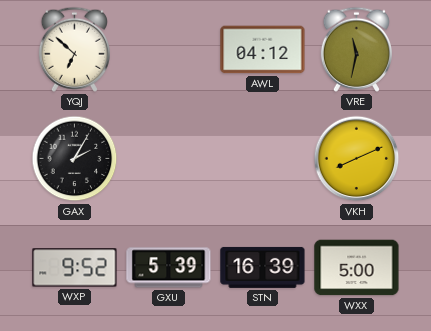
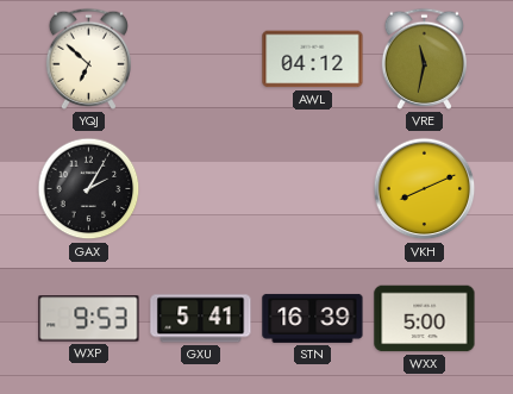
WXP: 9:52 -> 9:53 (89, 319)
GXU: 5:39 -> 5:41 (201, 319)
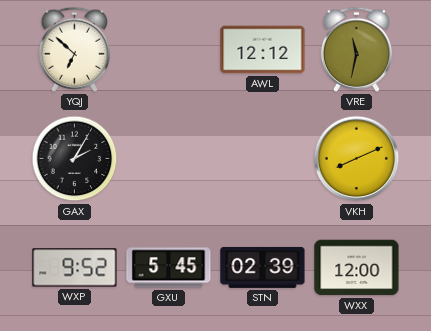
AWL: 04:12 -> 12:12 (263, 50)
WXP: 9:53 -> 9:52 (75, 268)
GXU: 5:41 -> 5:45 (169, 268)
STN: 16:39 -> 02:39 (263, 267)
WXX: 5:00 -> 12:00 (357, 268)
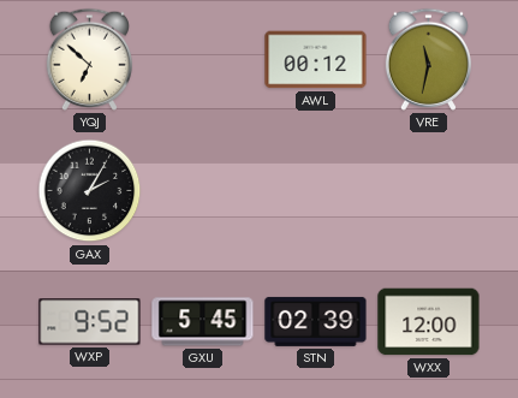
AWL: 12:12 -> 00:12 (316, 60)
VKH: 8:11 -> none (357, 159)
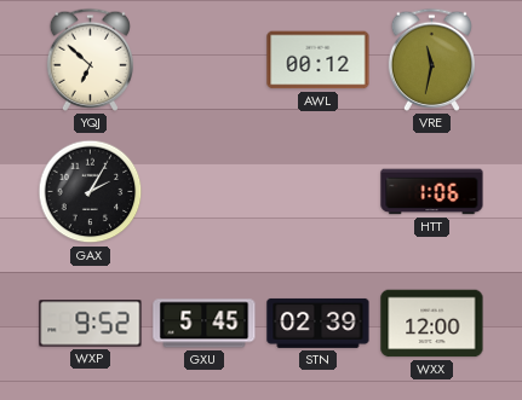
HTT: none -> 1:06 (432, 192)
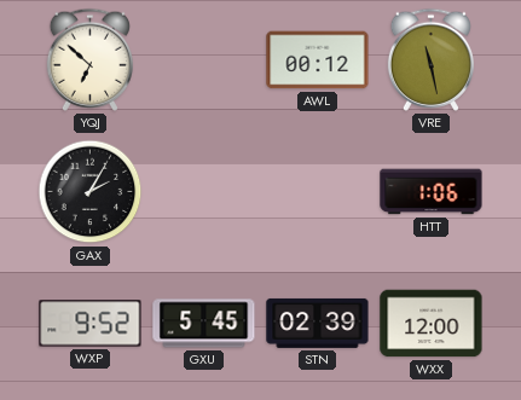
VRE: 11:32 -> 11:28 (430, 59)
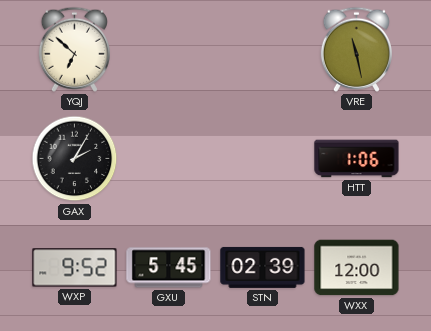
AWL: 00:12 -> none (318, 60)
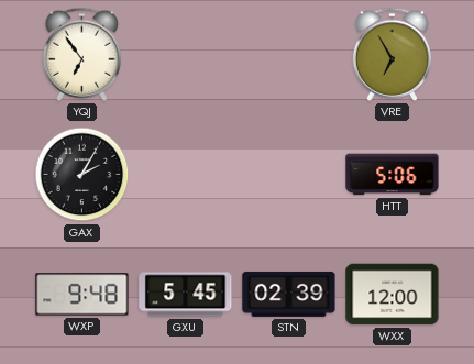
YQJ: 6:52 -> 6:54 (81, 54)
VRE: 11:28 -> 6:55 (392, 54)
HTT: 1:06 -> 5:06 (393, 175)
WXP: 9:52 -> 9:48 (82, 295)
